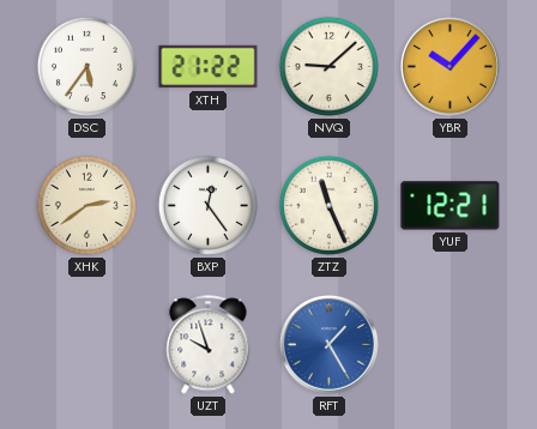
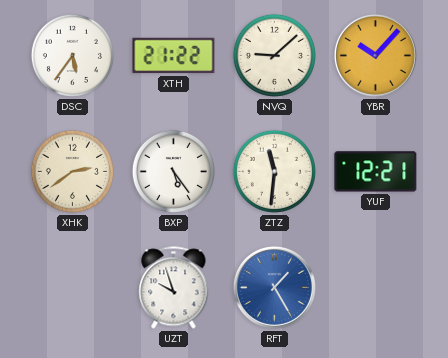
BXP: 12:24 -> 5:24 (173, 171)
ZTZ: 11:26 -> 11:31 (274, 171)
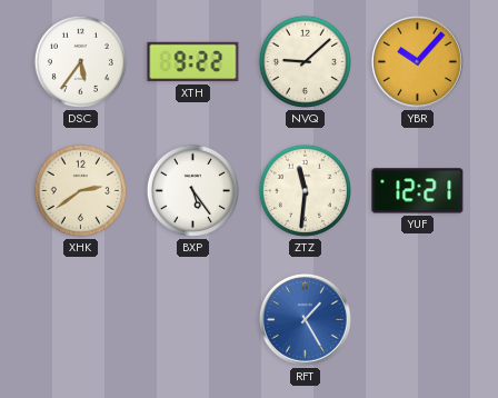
XTH: 21:22 -> 9:22 (193, 62)
UZT: 9:57 -> none (174, 288)
